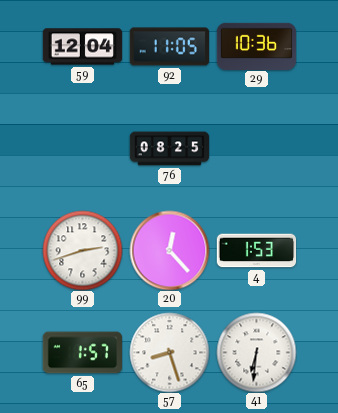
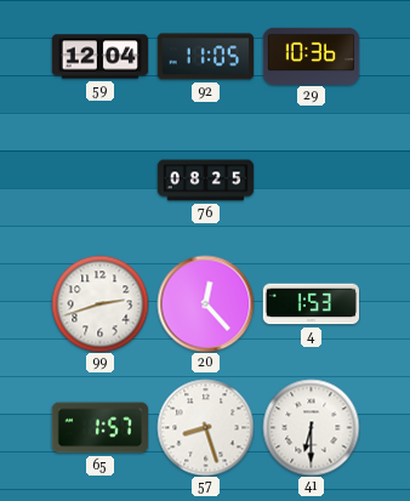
41: 6:31 -> 6:30 (311, 427)
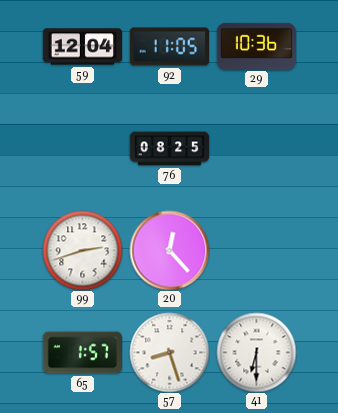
4: 1:53 -> none (311, 304)
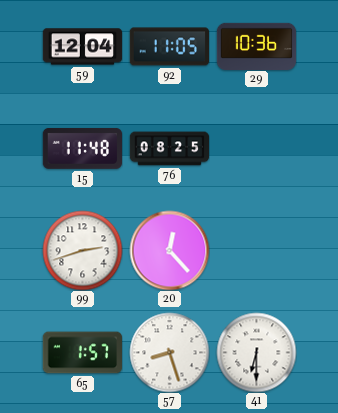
15: none -> 11:48 (82, 149)
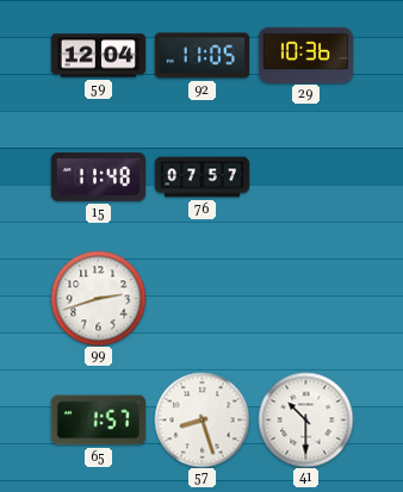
76: 08:25 -> 07:57 (201, 178)
20: 12:23 -> none (169, 250)
41: 6:30 -> 10:30 (305, 419)
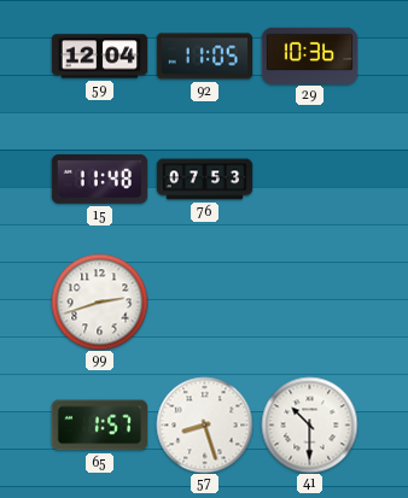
76: 07:57 -> 07:53 (204, 180)
